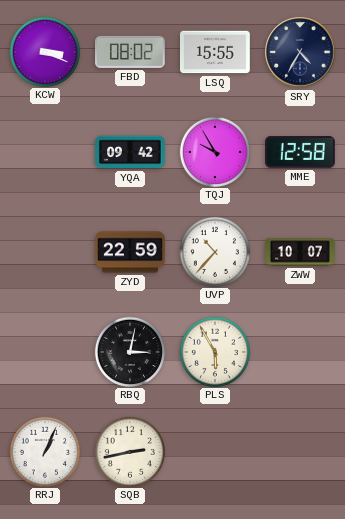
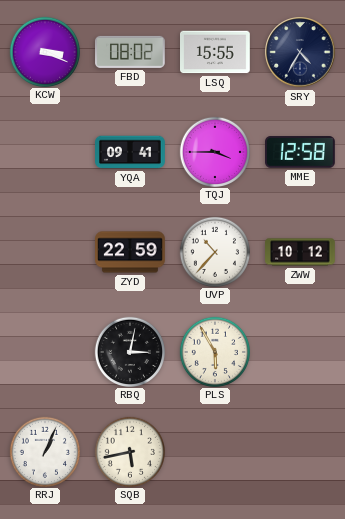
YQA: 09:42 -> 09:41 (130, 152)
TQJ: 9:55 -> 3:45 (214, 151)
ZWW: 10:07 -> 10:12 (300, 252)
SQB: 2:43 -> 5:43 (129, 451)
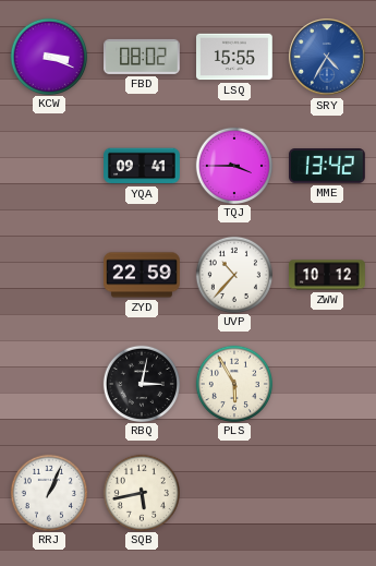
SRY dial: navy -> blue (327, 57)
MME: 12:58 -> 13:42 (328, 166)
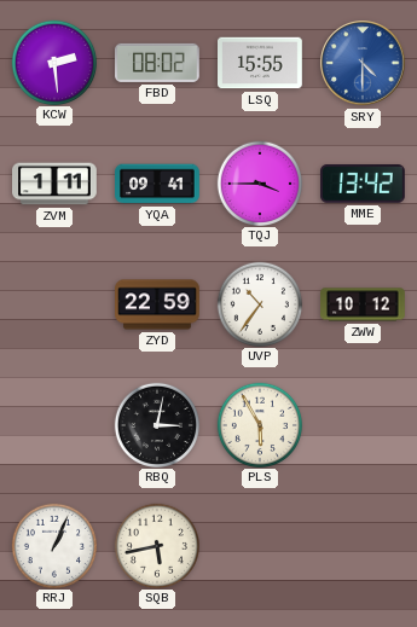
KCW: 3:19 -> 2:29 (53, 62)
SRY: 4:35 -> 4:30 (363, 63)
ZVM: none -> 1:11 (54, 184)
UVP: 10:37 -> 10:36 (259, 303)
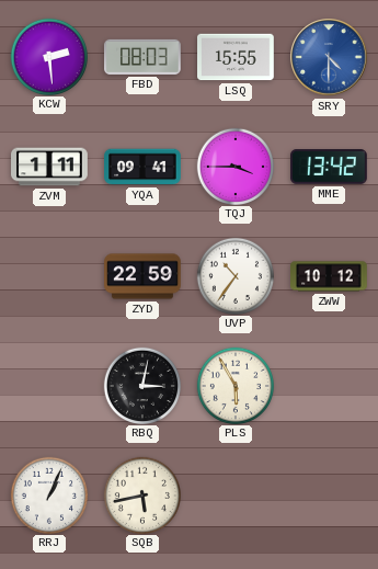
FBD: 08:02 -> 08:03 (144, 57)
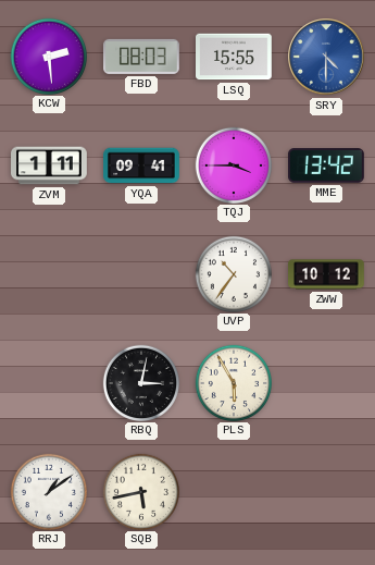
ZYD: 22:59 -> none (142, 276)
RRJ: 1:04 -> 1:09 (48, 491)
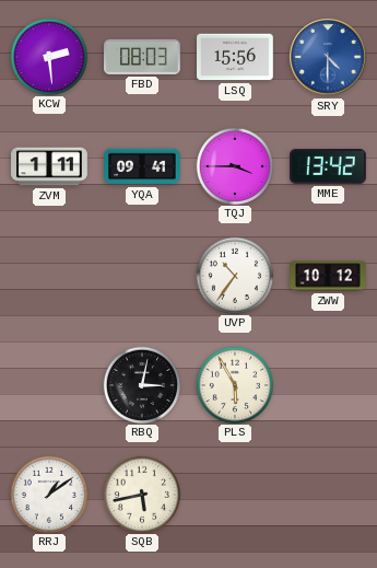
LSQ: 15:55 -> 15:56 (236, 57)
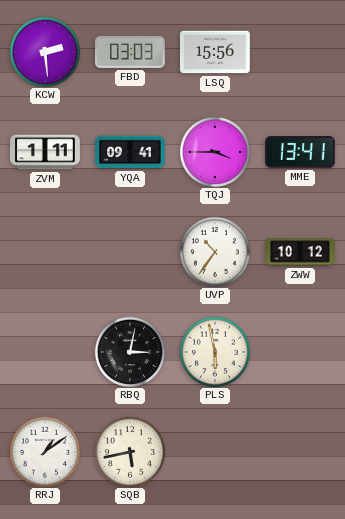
FBD: 08:03 -> 03:03 (131, 52)
SRY: 4:30 -> none (328, 57)
MME: 13:42 -> 13:41 (301, 152)
PLS: 5:55 -> 5:58 (214, 351)
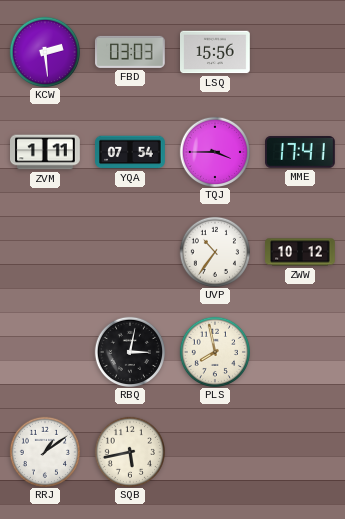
YQA: 09:41 -> 07:54 (130, 152)
MME: 13:41 -> 17:41 (301, 152)
PLS: 5:58 -> 7:58 (214, 351)
